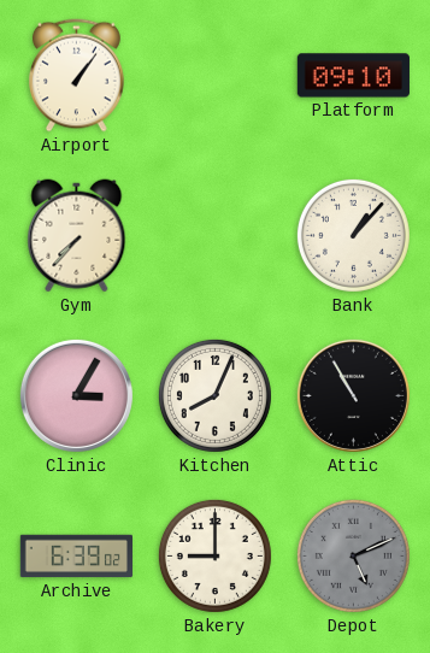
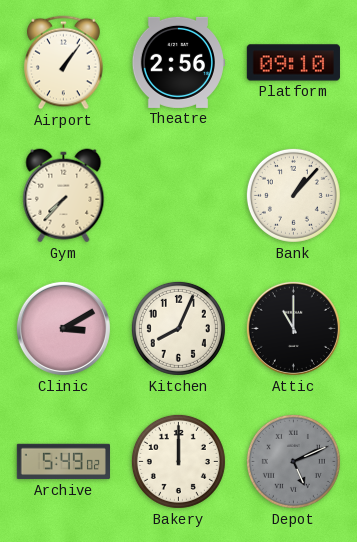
Theatre: none -> 2:56 (177, 62)
Clinic: 3:05 -> 3:10 (63, 328)
Attic: 10:55 -> 11:00 (293, 328)
Archive: 6:39 -> 5:49 (63, 462)
Bakery: 9:00 -> 12:00 (178, 461)
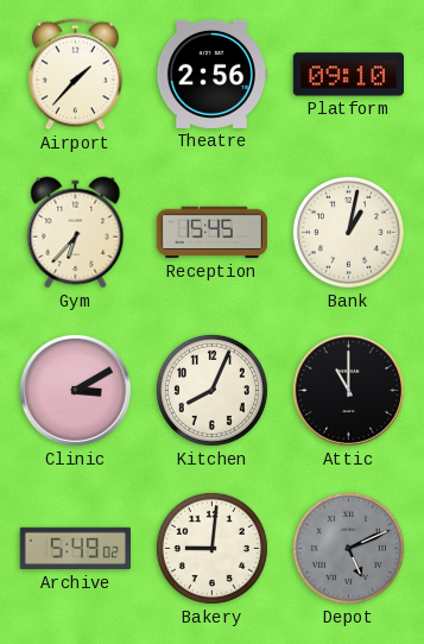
Airport: 1:06 -> 1:37 (76, 75)
Gym: 7:37 -> 6:37 (76, 233)
Reception: none -> 15:45 (211, 233)
Bank: 1:07 -> 1:02 (348, 232)
Bakery: 12:00 -> 9:01 (211, 548)
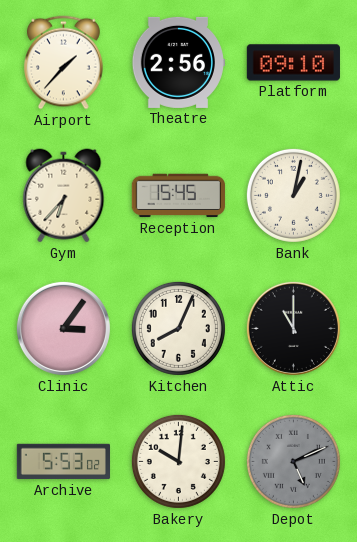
Clinic: 3:10 -> 3:06 (63, 328)
Archive: 5:49 -> 5:53 (63, 462)
Bakery: 9:01 -> 10:01 (178, 461)
